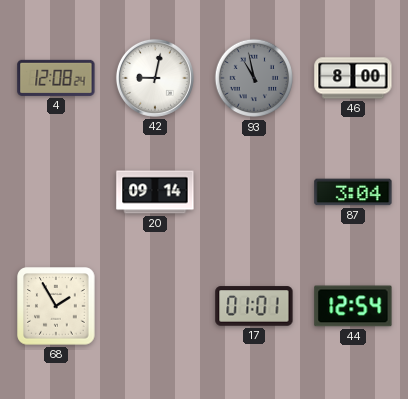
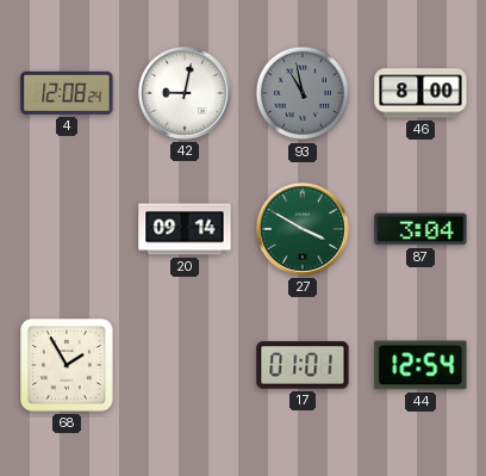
27: none -> 3:50 (303, 229)
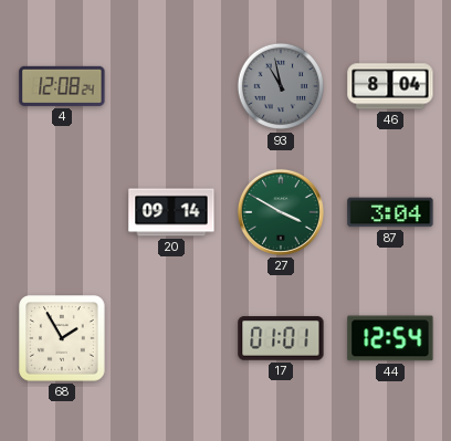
42: 9:02 -> none (185, 93)
46: 8:00 -> 8:04 (390, 86)
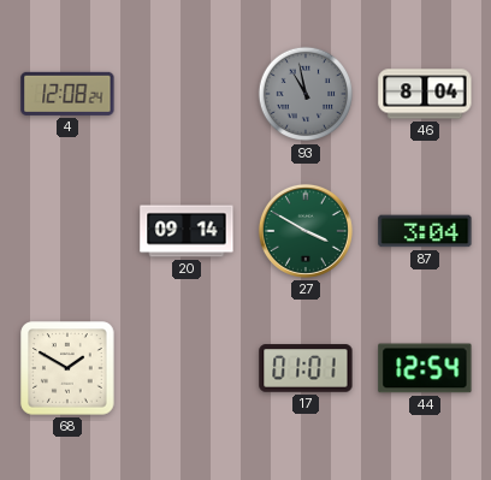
68: 1:55 -> 1:50 (67, 368)
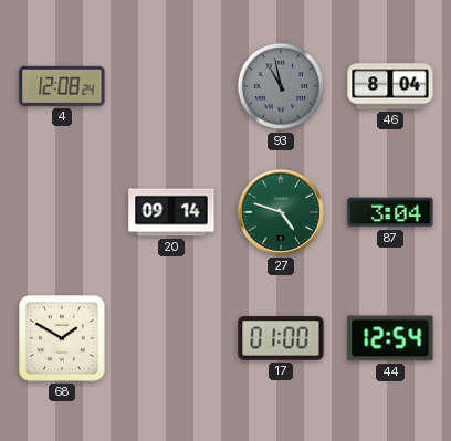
27: 3:50 -> 4:48 (281, 212)
17: 01:01 -> 01:00 (281, 338)
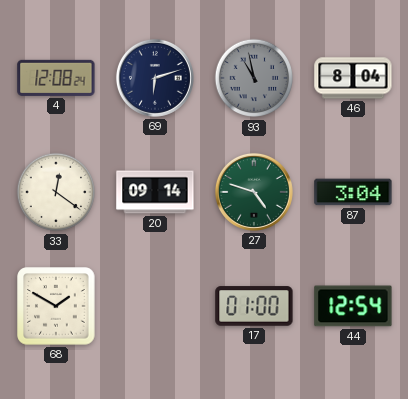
69: none -> 6:12 (155, 78)
33: none -> 12:21 (56, 192)
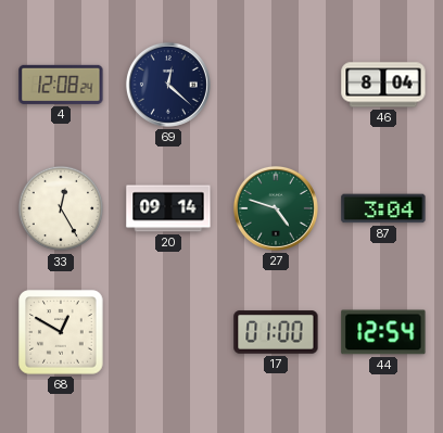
69: 6:12 -> 12:22 (168, 85)
93: 10:58 -> none (254, 78)
33: 12:21 -> 12:25 (61, 208)
68: 1:50 -> 12:50 (61, 332)
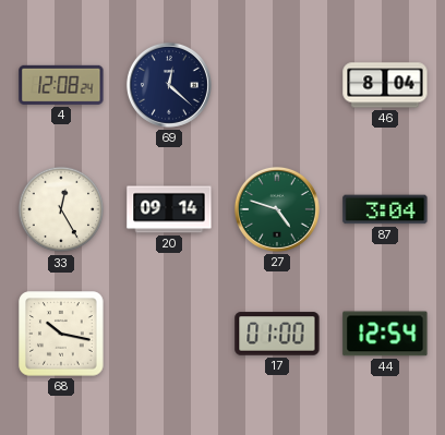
68: 12:50 -> 10:17 (61, 334)
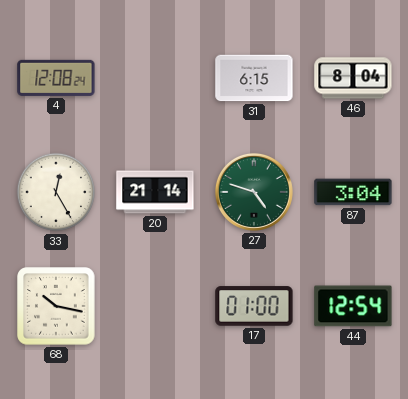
69: 12:22 -> none (169, 85)
31: none -> 6:15 (254, 78)
20: 09:14 -> 21:14 (155, 192)
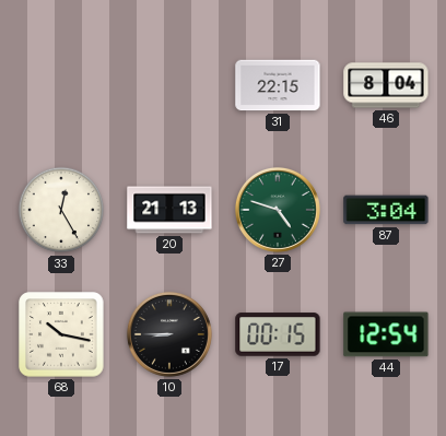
4: 12:08 -> none (56, 78)
31: 6:15 -> 22:15 (278, 85)
20: 21:14 -> 21:13 (169, 210)
10: none -> 8:45 (169, 334)
17: 01:00 -> 00:15 (278, 334)
